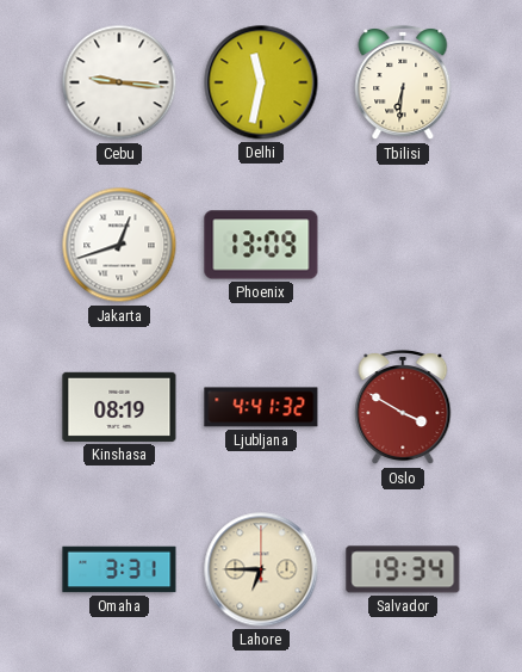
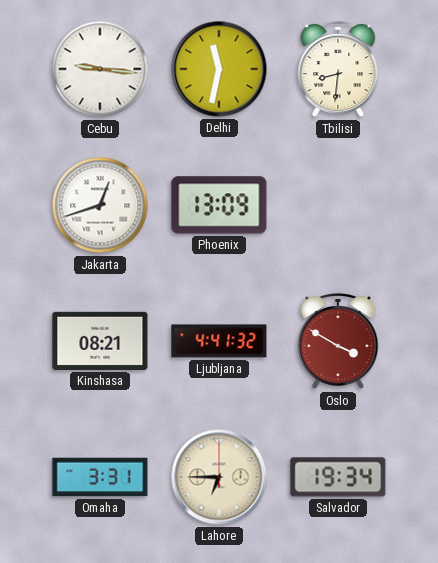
Tbilisi: 6:31 -> 8:31 (338, 69)
Kinshasa: 08:19 -> 08:21 (100, 341)
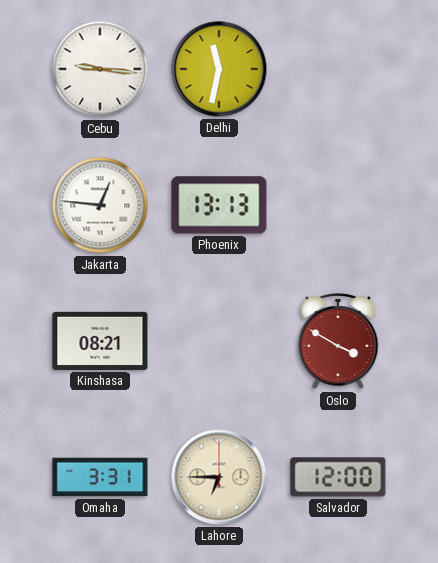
Tbilisi: 8:31 -> none (338, 69)
Jakarta: 12:42 -> 12:46 (100, 205)
Phoenix: 13:09 -> 13:13 (219, 205)
Ljubljana: 4:41 -> none (219, 341)
Salvador: 19:34 -> 12:00 (338, 477)
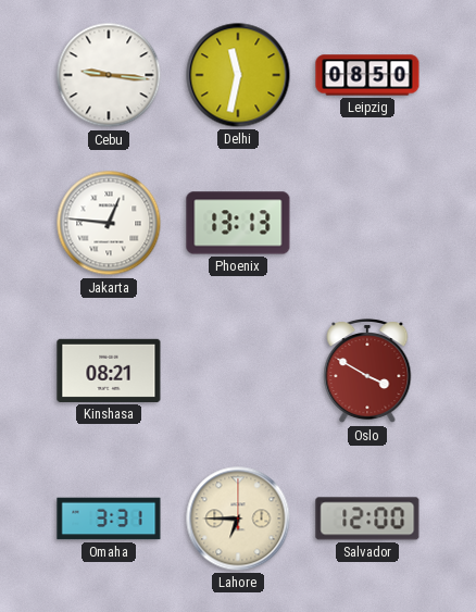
Leipzig: none -> 08:50 (367, 75)
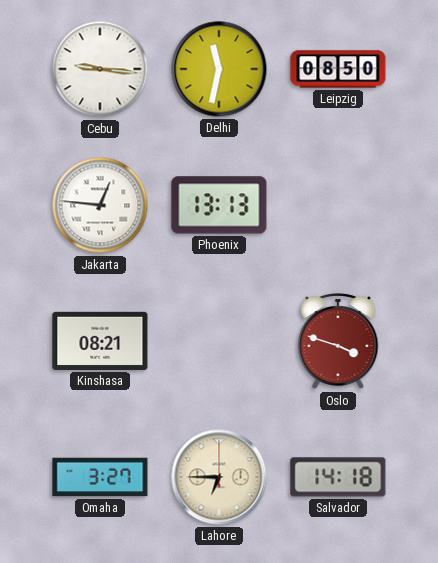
Oslo: 3:50 -> 3:48 (338, 341)
Omaha: 3:31 -> 3:27 (100, 477)
Salvador: 12:00 -> 14:18 (338, 477)
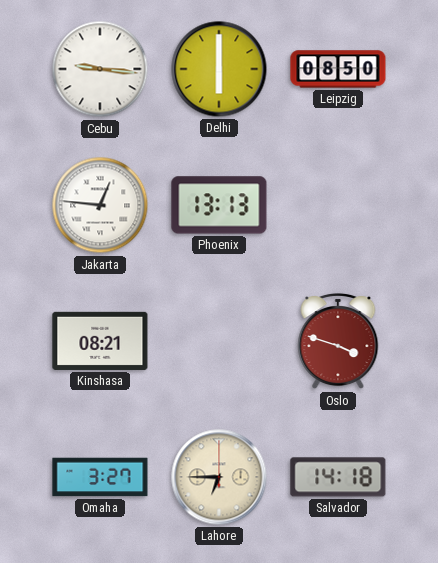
Delhi: 11:32 -> 6:00 (219, 69)
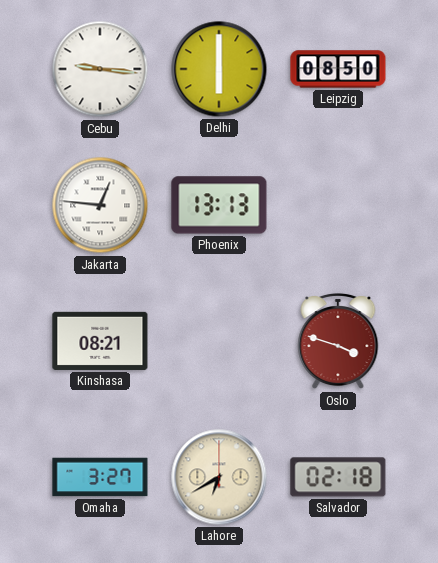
Lahore: 6:45 -> 6:40 (219, 477)
Salvador: 14:18 -> 02:18 (338, 477)
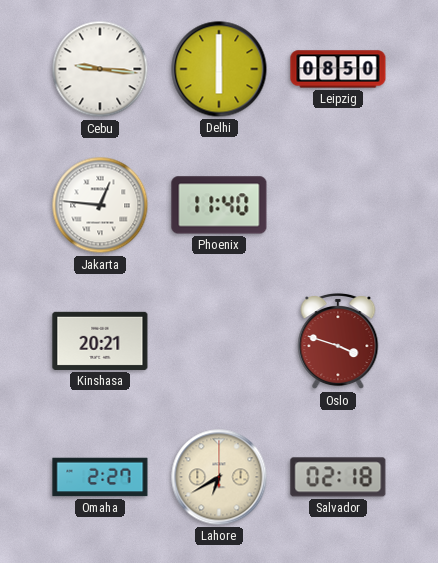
Phoenix: 13:13 -> 11:40 (219, 205)
Kinshasa: 08:21 -> 20:21 (100, 341)
Omaha: 3:27 -> 2:27 (100, 477)
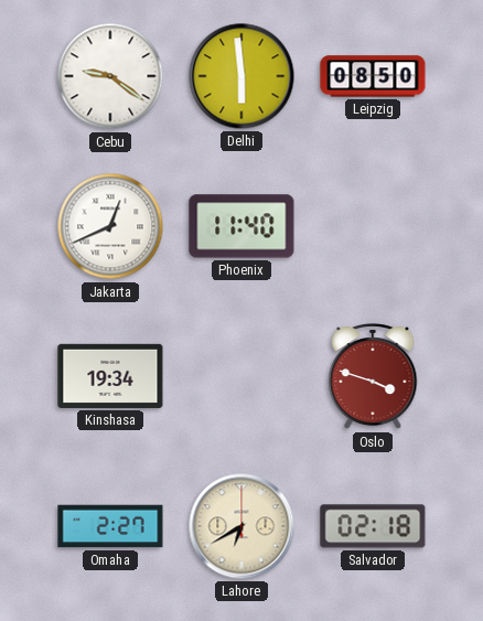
Cebu: 9:16 -> 9:21 (110, 76)
Delhi: 6:00 -> 5:59 (241, 76)
Jakarta: 12:46 -> 12:41 (110, 226)
Kinshasa: 20:21 -> 19:34 (110, 376)
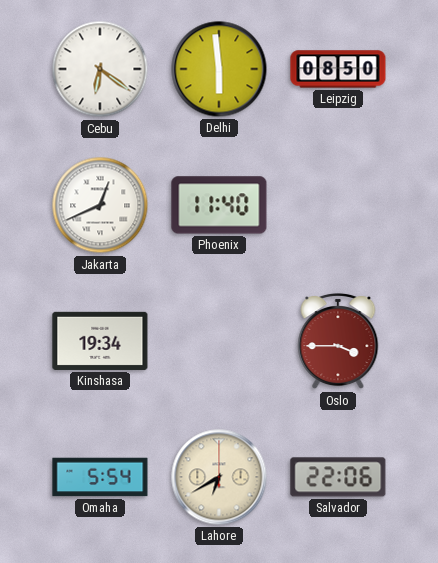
Cebu: 9:21 -> 6:21 (100, 69)
Oslo: 3:48 -> 3:45 (338, 341)
Omaha: 2:27 -> 5:54 (100, 477)
Salvador: 02:18 -> 22:06 (338, 477)
